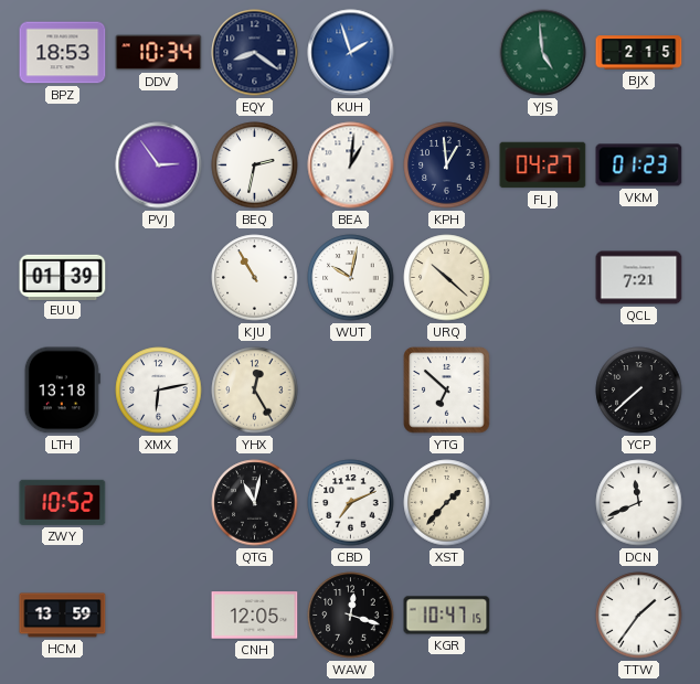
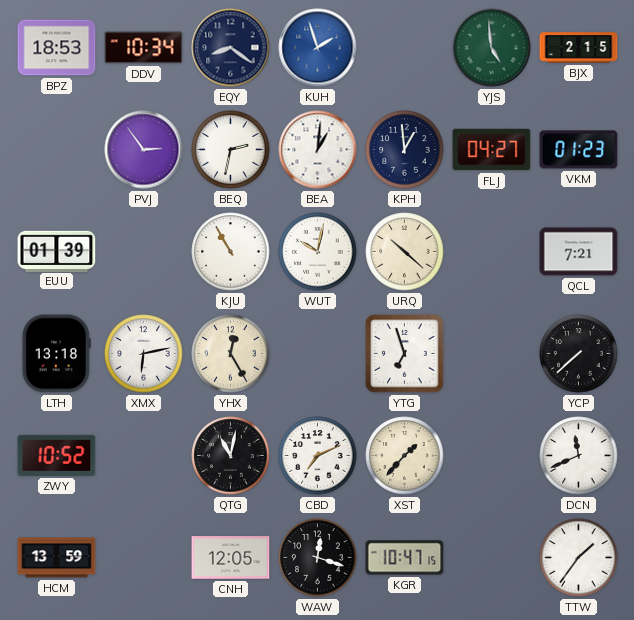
YTG: 6:52 -> 6:57 (405, 354)
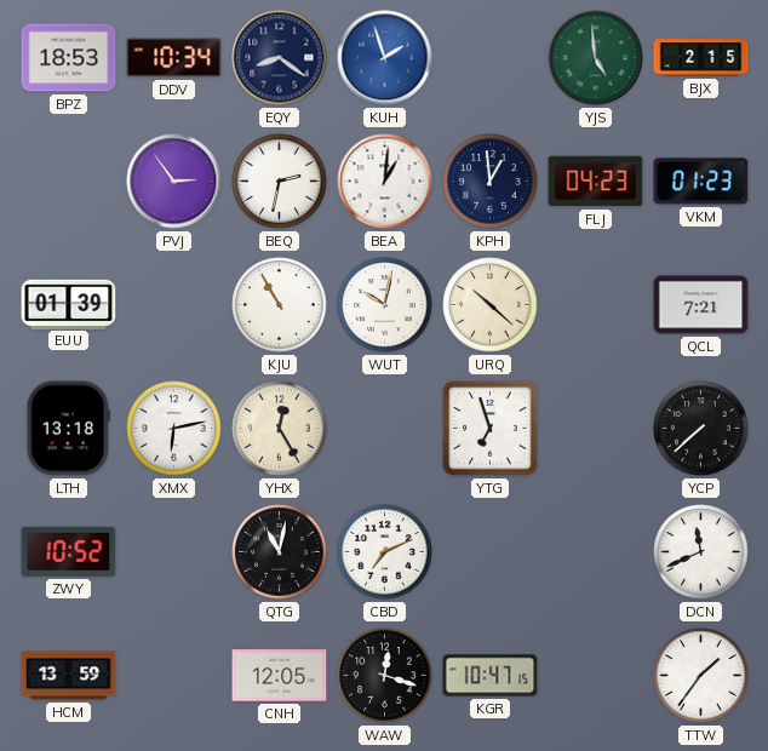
FLJ: 04:27 -> 04:23 (596, 182)
XST: 1:37 -> none (405, 456)
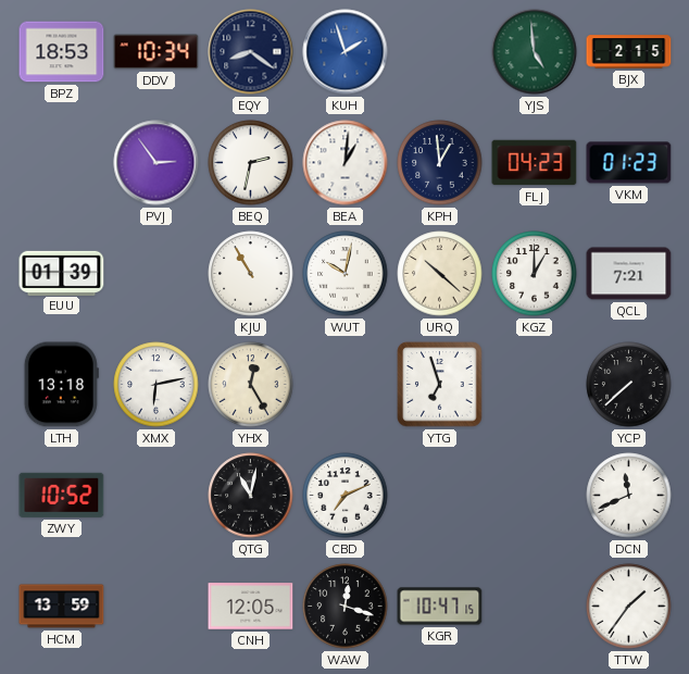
KGZ: none -> 1:00 (535, 274)
